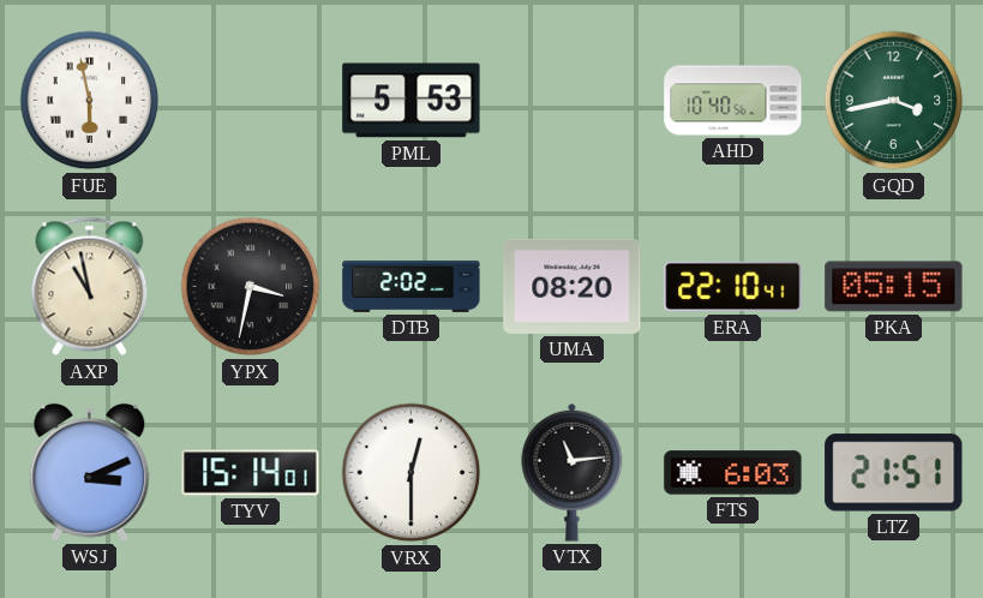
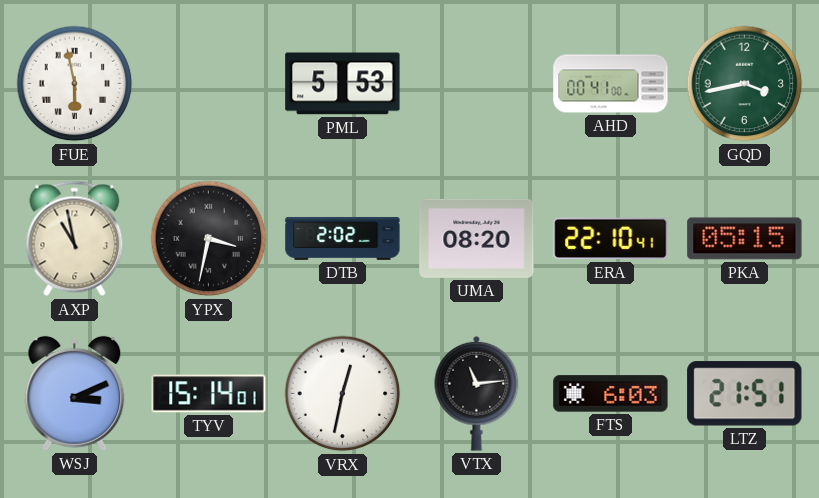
AHD: 10:40 -> 00:41 (611, 84)
VRX: 12:30 -> 12:32 (343, 394)
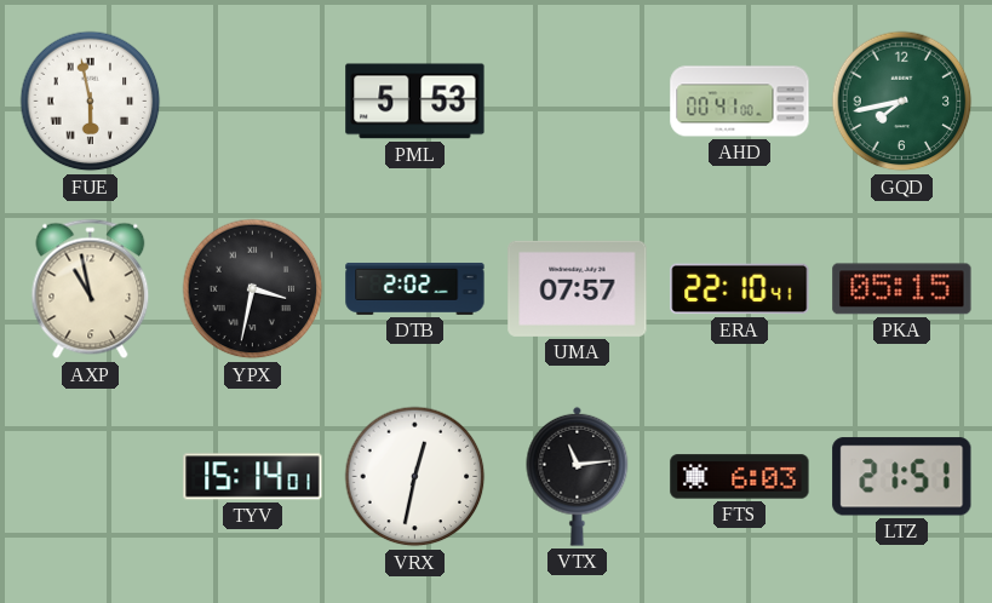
GQD: 3:43 -> 7:43 (902, 102)
UMA: 08:20 -> 07:57 (578, 288)
WSJ: 3:11 -> none (75, 393)
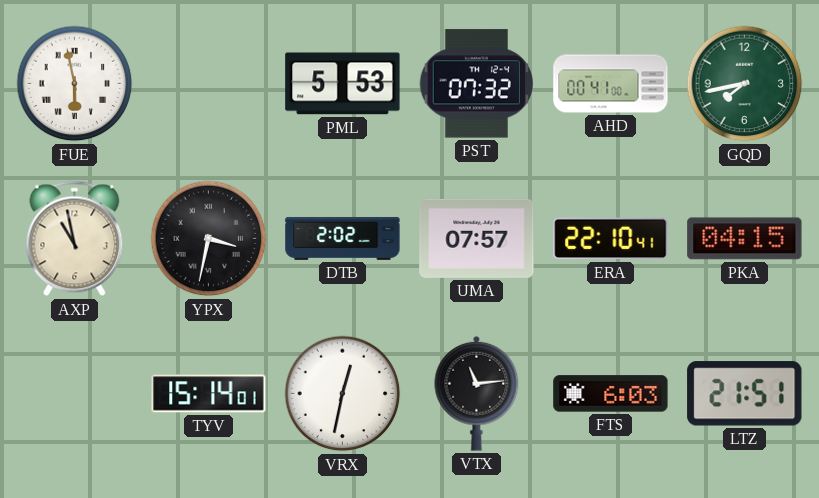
PST: none -> 07:32 (476, 84)
PKA: 05:15 -> 04:15 (745, 239)
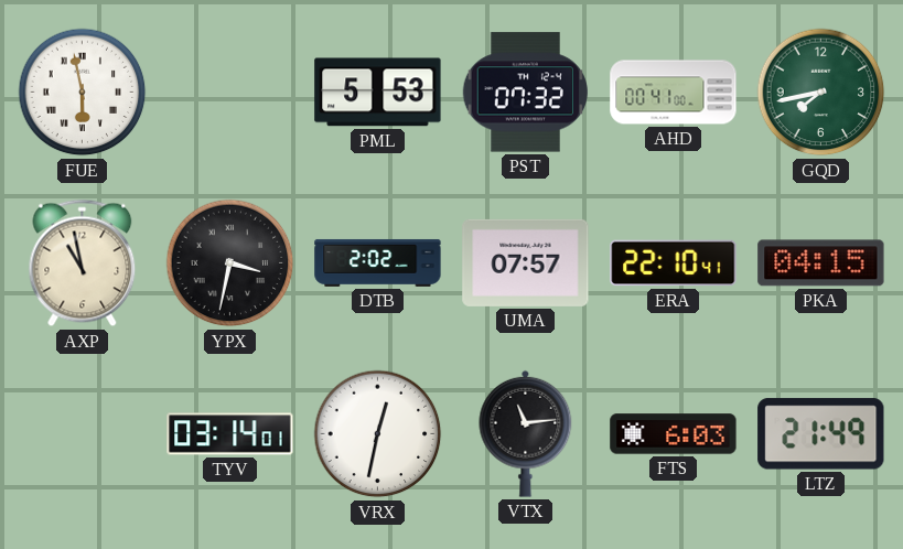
TYV: 15:14 -> 03:14 (230, 434)
LTZ: 21:51 -> 21:49 (821, 434)
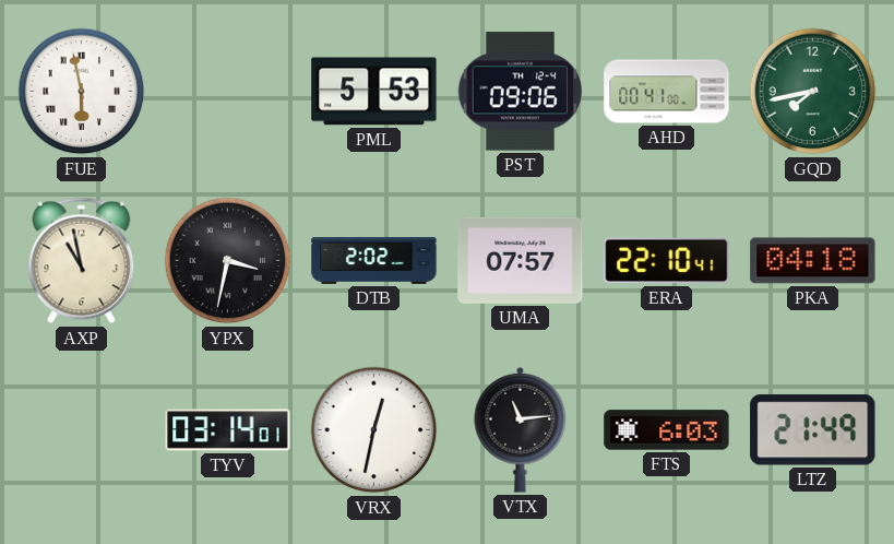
PST: 07:32 -> 09:06 (520, 92)
PKA: 04:15 -> 04:18 (813, 261)
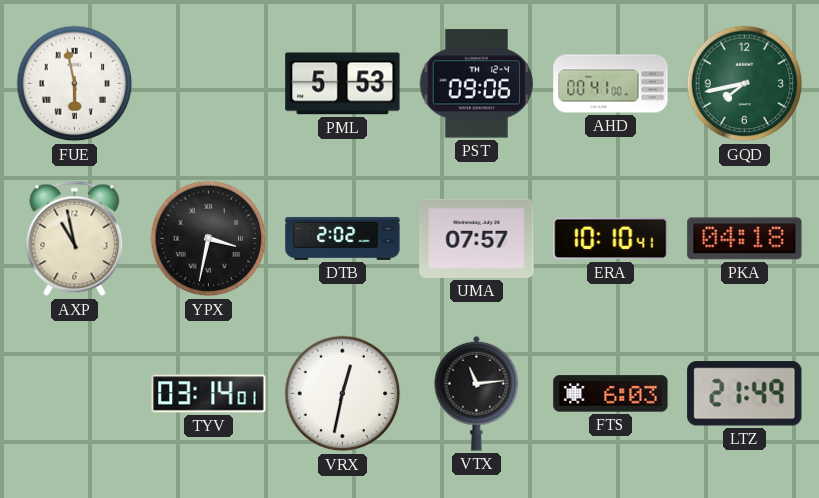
ERA: 22:10 -> 10:10 (611, 239)
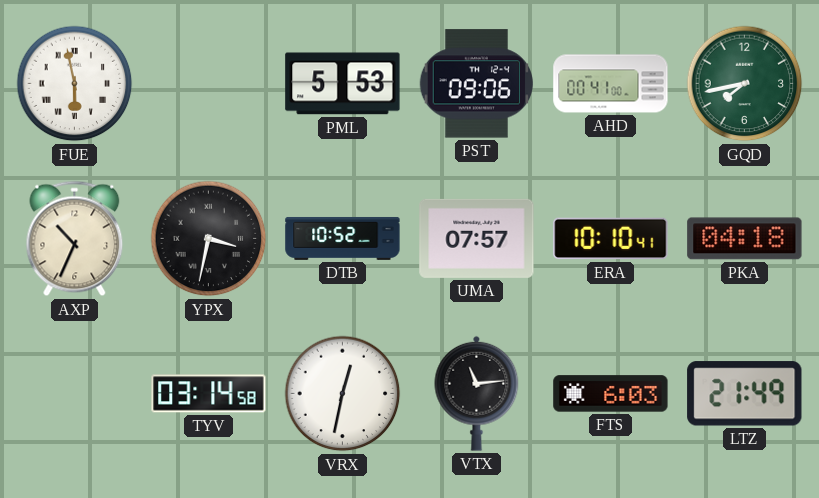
AXP: 10:58 -> 10:34 (75, 239)
DTB: 2:02 -> 10:52 (343, 238)
TYV: 03:14:01 -> 03:14:58 (209, 394)
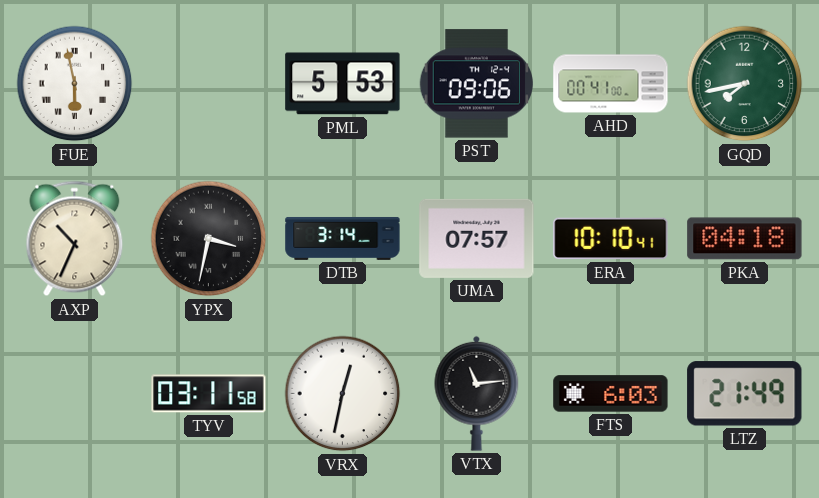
DTB: 10:52 -> 3:14 (343, 238)
TYV: 03:14 -> 03:11 (209, 394)
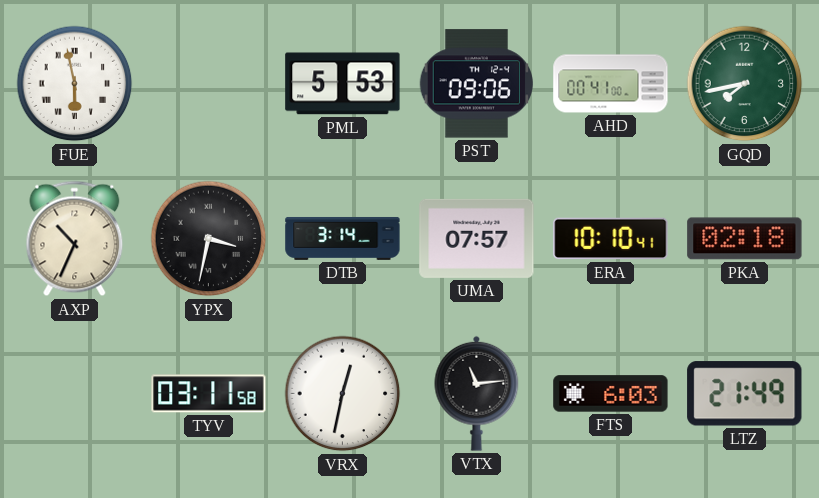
PKA: 04:18 -> 02:18 (745, 239)
